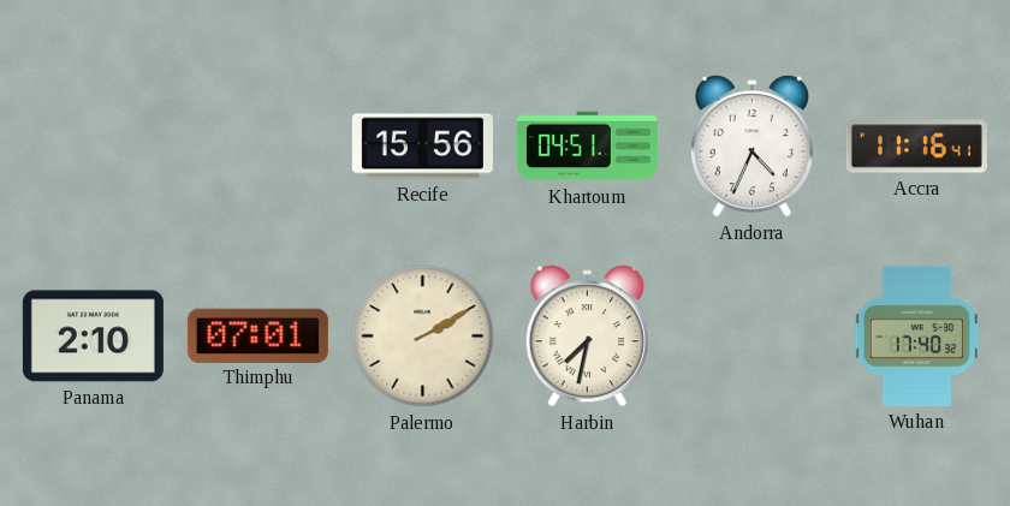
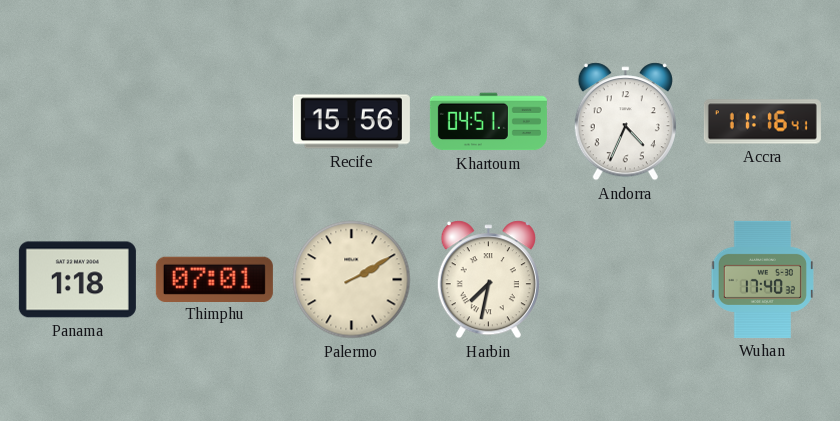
Panama: 2:10 -> 1:18 (77, 280)
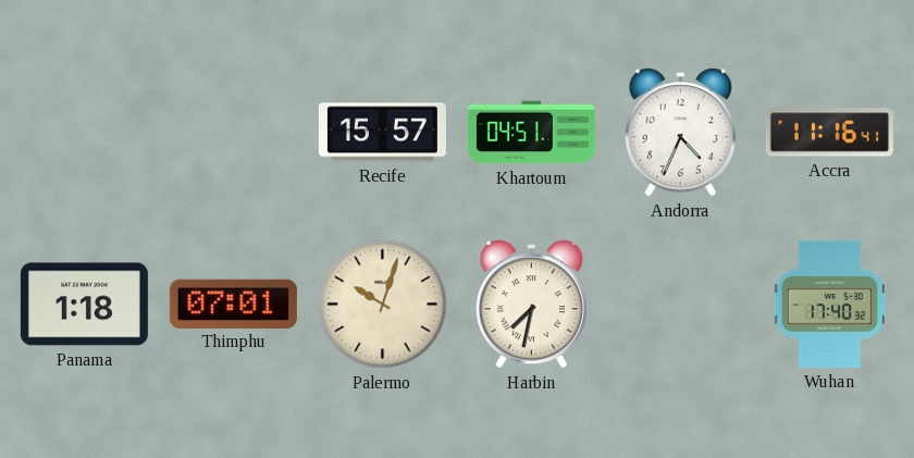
Recife: 15:56 -> 15:57 (382, 133)
Palermo: 2:10 -> 10:03 (383, 305)
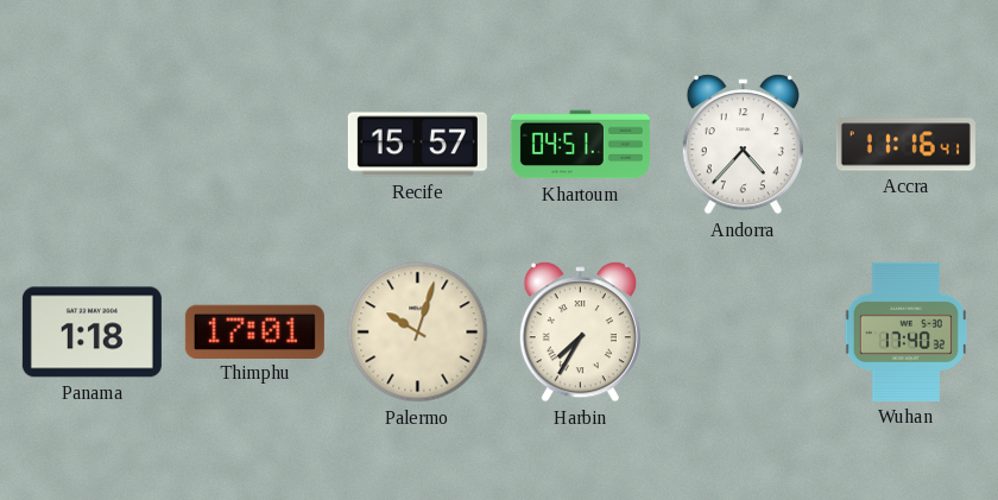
Andorra: 4:34 -> 4:37 (743, 145)
Thimphu: 07:01 -> 17:01 (254, 331)
Harbin: 7:32 -> 7:35 (580, 333)
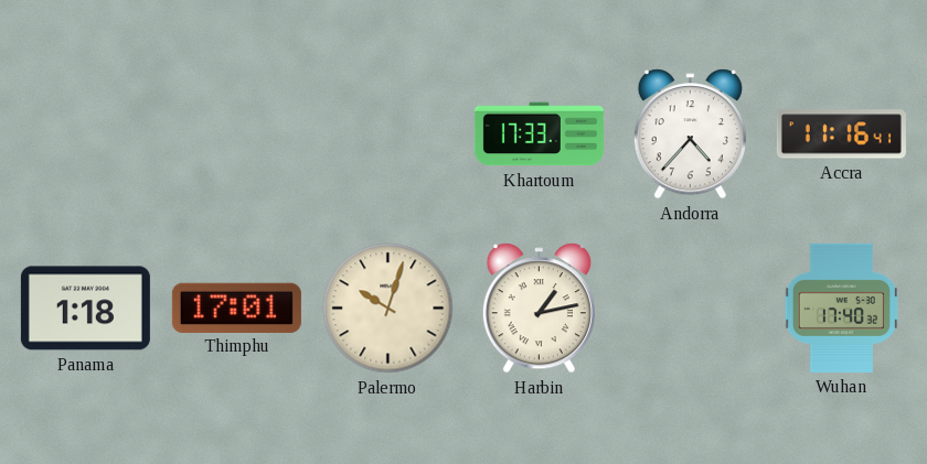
Recife: 15:57 -> none (417, 145)
Khartoum: 04:51 -> 17:33 (539, 134)
Harbin: 7:35 -> 1:13 (539, 309)
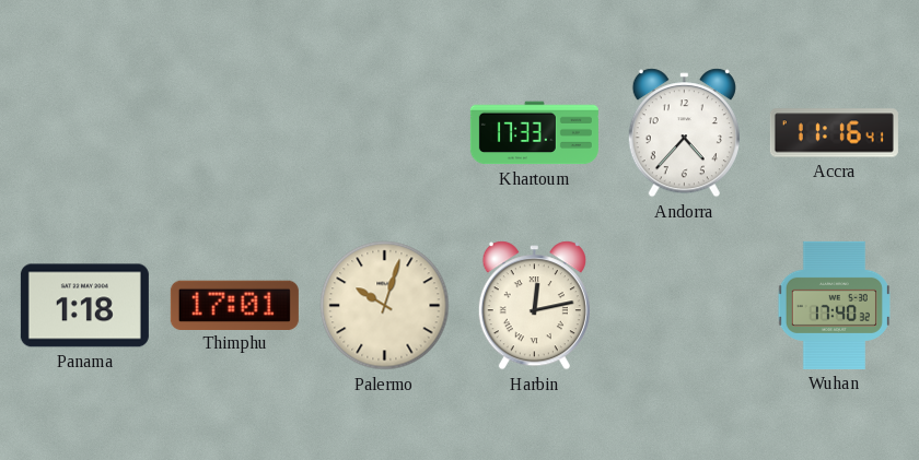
Harbin: 1:13 -> 12:13 (534, 306)
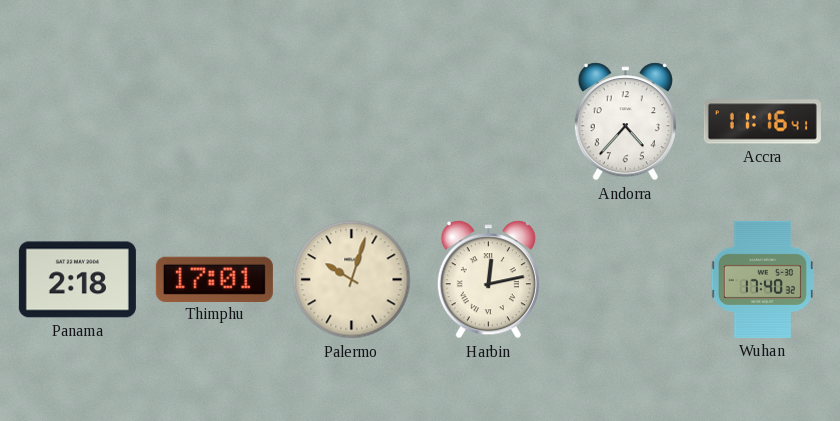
Khartoum: 17:33 -> none (534, 133)
Panama: 1:18 -> 2:18 (77, 280)
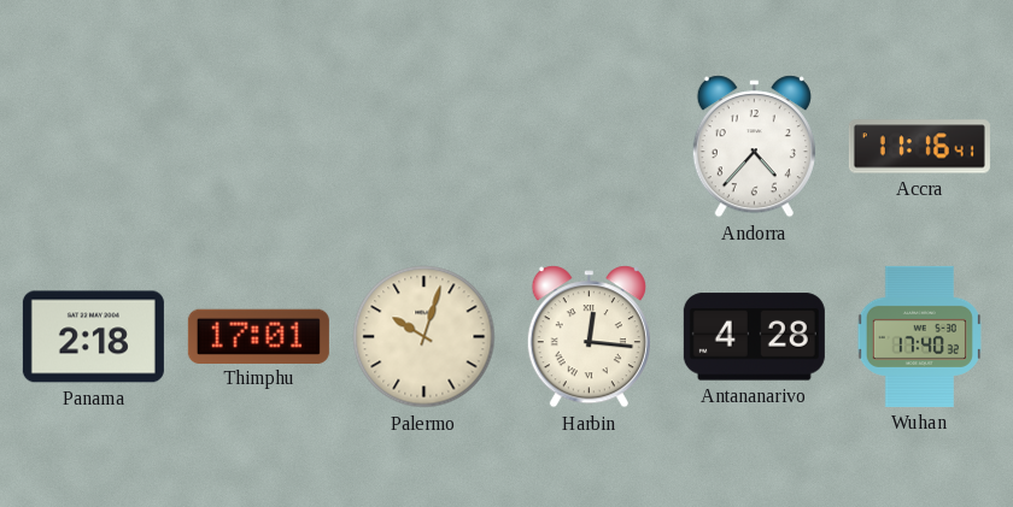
Harbin: 12:13 -> 12:16 (589, 337)
Antananarivo: none -> 4:28 (754, 337)
